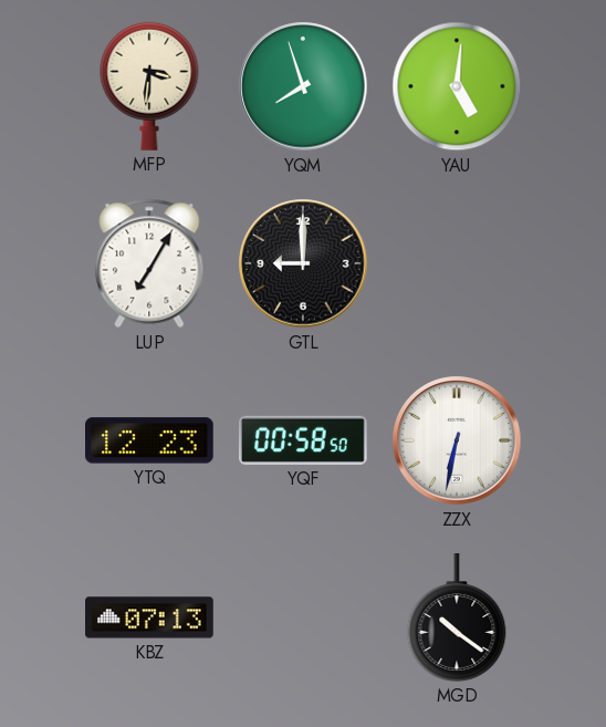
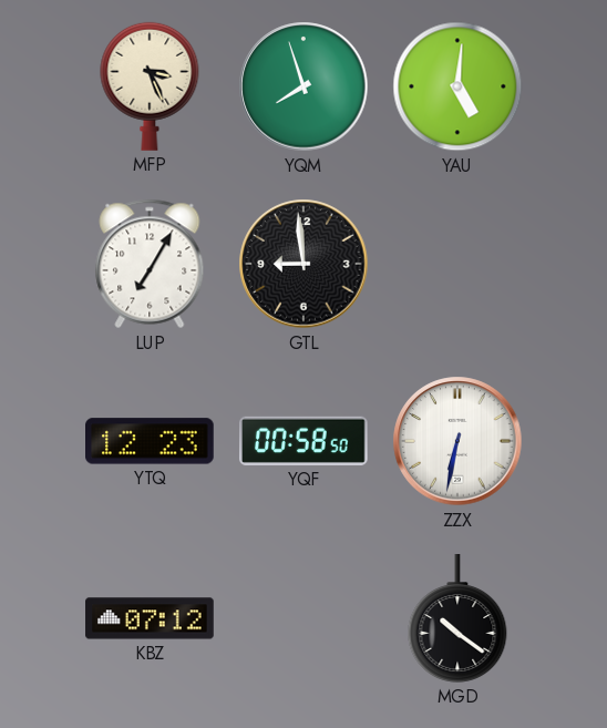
MFP: 3:31 -> 3:26 (150, 86)
GTL: 9:00 -> 8:59 (303, 264)
KBZ: 07:13 -> 07:12 (150, 618)
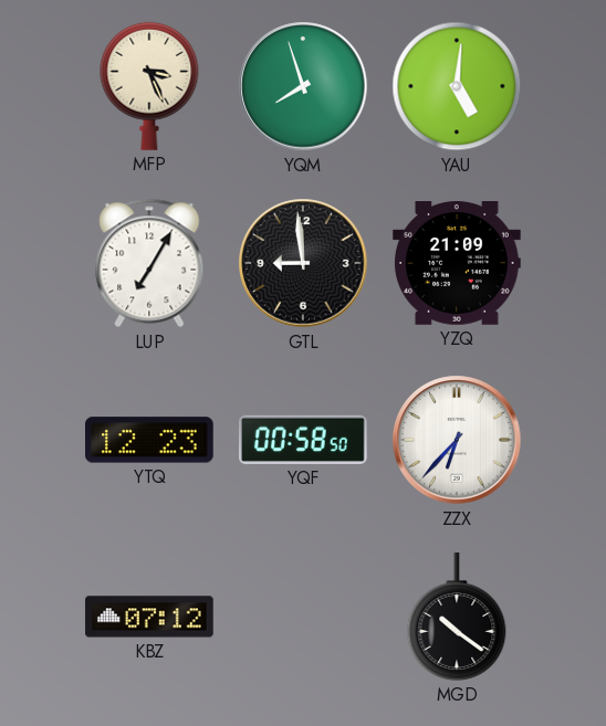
YZQ: none -> 21:09 (458, 264)
ZZX: 6:32 -> 6:37 (457, 440)
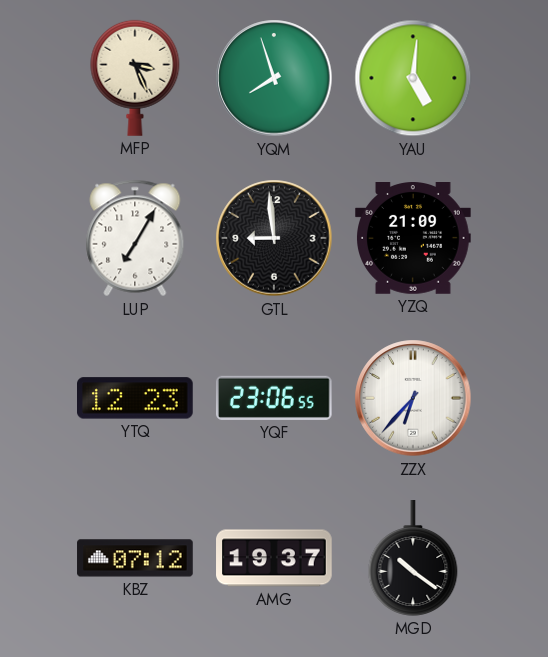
YQF: 00:58 -> 23:06 (274, 398)
AMG: none -> 19:37 (274, 558)
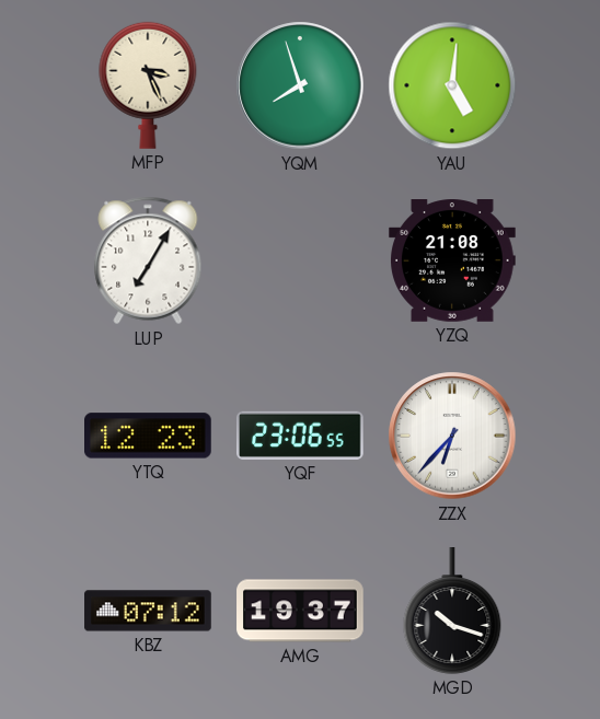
GTL: 8:59 -> none (274, 238)
YZQ: 21:09 -> 21:08 (453, 262)
MGD: 10:21 -> 10:18 (452, 612)
